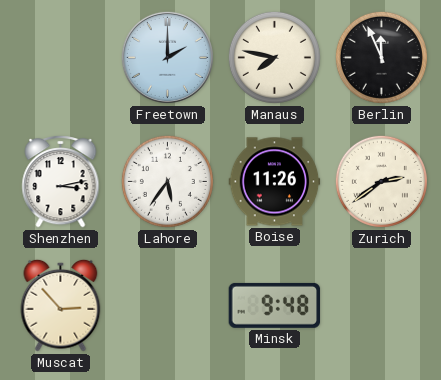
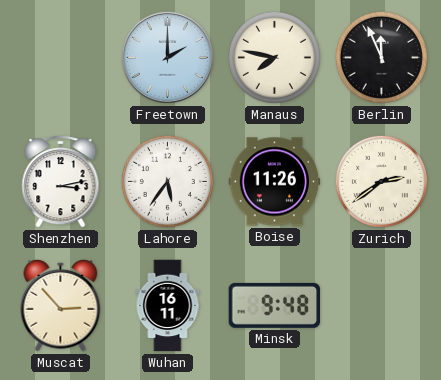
Wuhan: none -> 16:11 (168, 306)
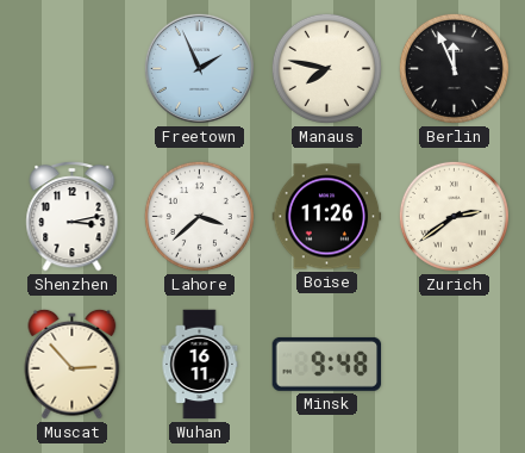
Freetown: 2:00 -> 1:56 (199, 68)
Lahore: 5:36 -> 3:38 (199, 216)
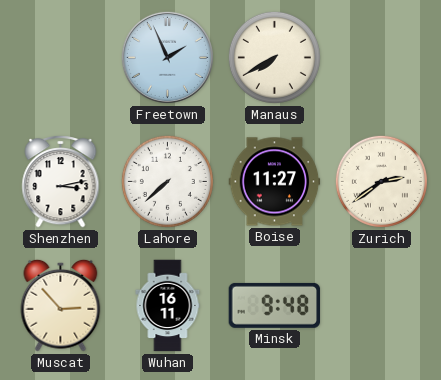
Manaus: 7:47 -> 7:40 (274, 57)
Berlin: 11:56 -> none (454, 68)
Lahore: 3:38 -> 7:38 (167, 181)
Boise: 11:26 -> 11:27 (275, 182)
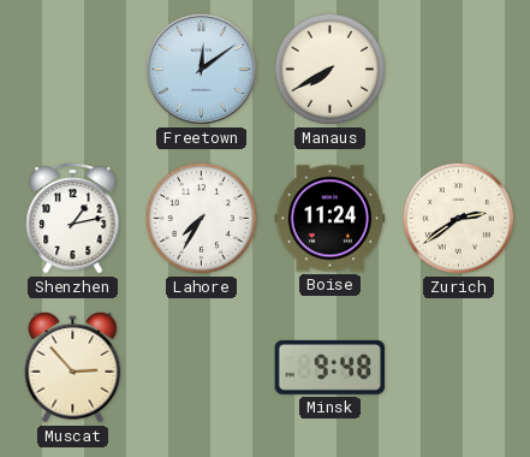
Freetown: 1:56 -> 12:09 (201, 69)
Shenzhen: 3:13 -> 1:13 (73, 218)
Lahore: 7:38 -> 7:35 (201, 218)
Boise: 11:27 -> 11:24 (330, 219)
Wuhan: 16:11 -> none (168, 306)
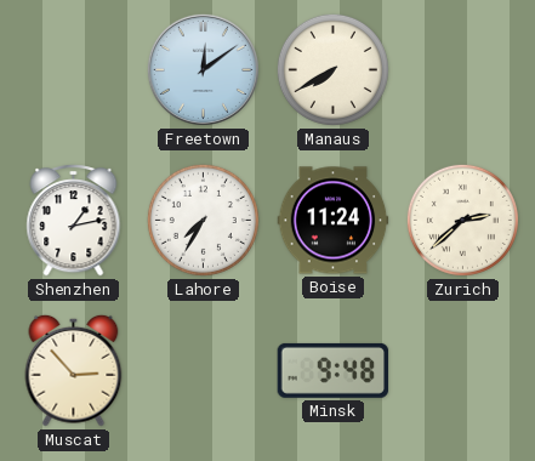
Zurich: 2:39 -> 2:38 (462, 220)
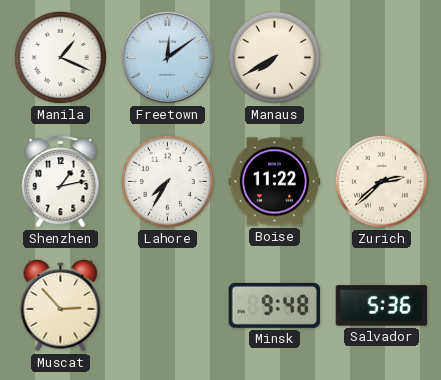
Manila: none -> 1:19 (60, 57)
Boise: 11:24 -> 11:22 (275, 182)
Salvador: none -> 5:36 (382, 306)
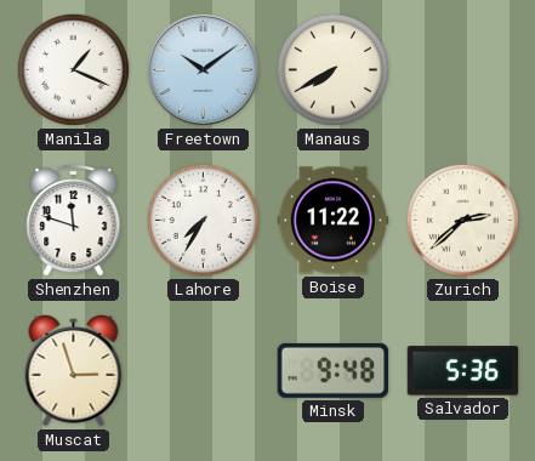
Freetown: 12:09 -> 10:09 (203, 69)
Shenzhen: 1:13 -> 11:48 (74, 220)
Muscat: 2:53 -> 2:57 (74, 370)
